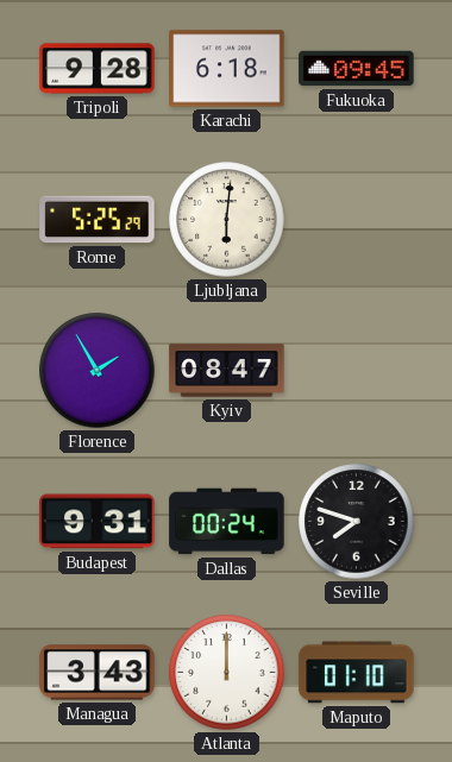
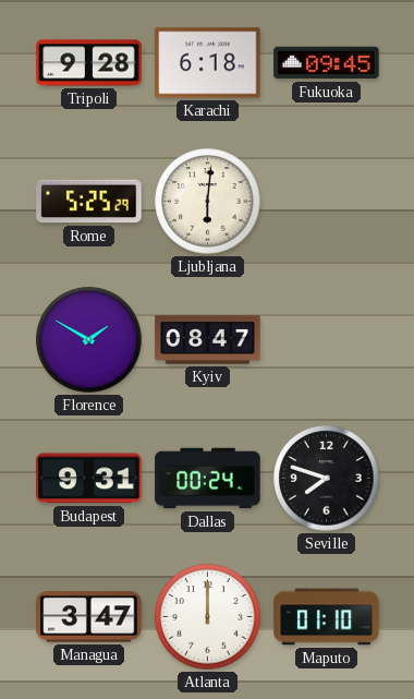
Florence: 1:55 -> 1:50 (89, 340)
Managua: 3:43 -> 3:47 (89, 617)
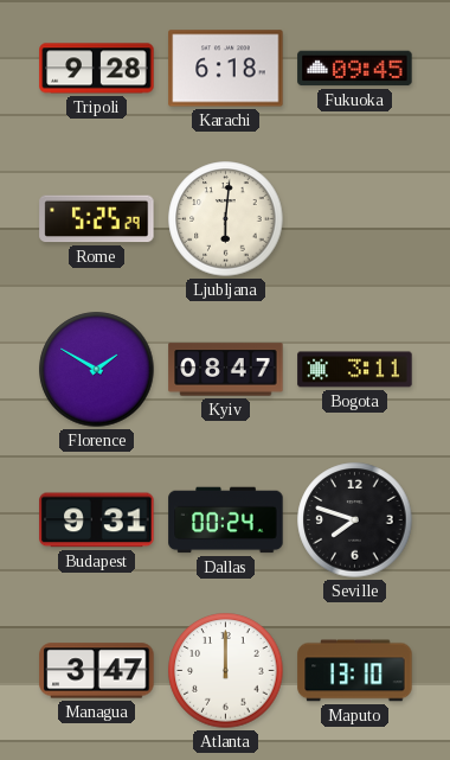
Bogota: none -> 3:11 (355, 370)
Maputo: 01:10 -> 13:10 (355, 671)
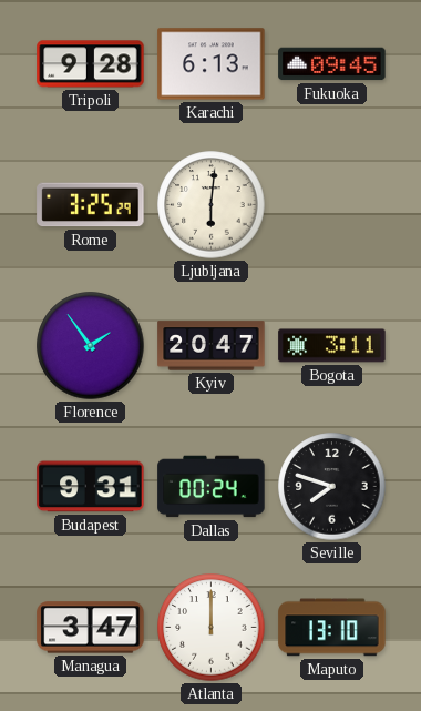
Karachi: 6:18 -> 6:13 (212, 64)
Rome: 5:25 -> 3:25 (91, 205)
Florence: 1:50 -> 1:54 (91, 346)
Kyiv: 08:47 -> 20:47 (212, 346)
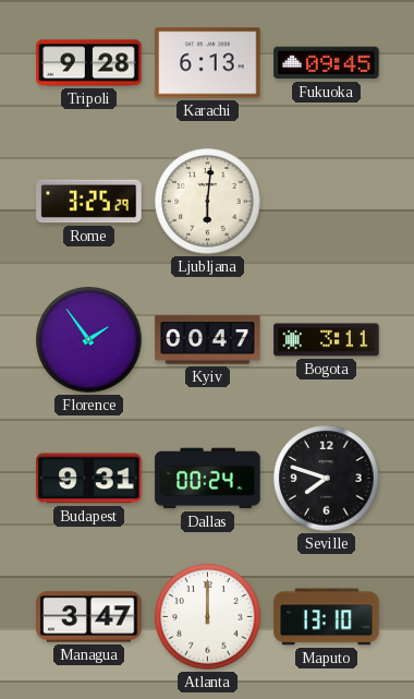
Kyiv: 20:47 -> 00:47 (208, 340)
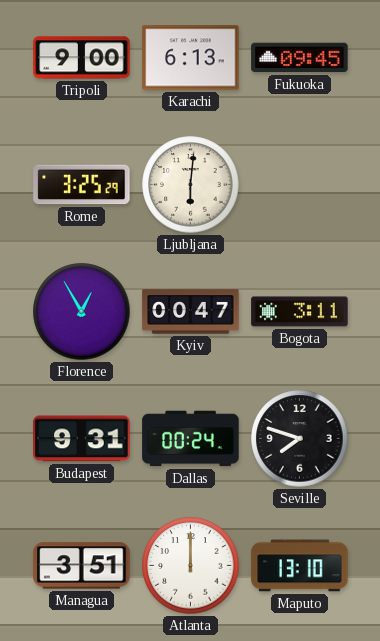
Tripoli: 9:28 -> 9:00 (82, 58)
Florence: 1:54 -> 12:55 (82, 312)
Managua: 3:47 -> 3:51 (82, 566)
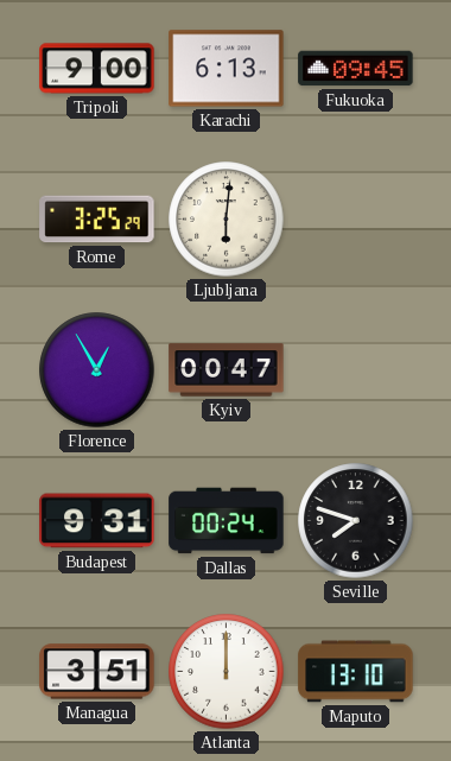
Bogota: 3:11 -> none (300, 312)
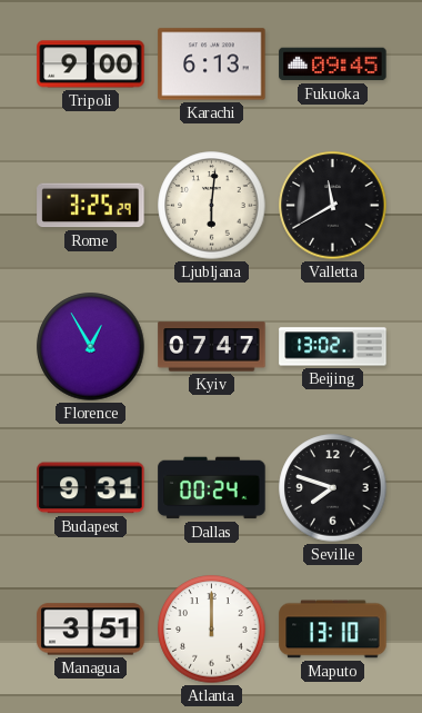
Valletta: none -> 11:40 (333, 206)
Kyiv: 00:47 -> 07:47 (212, 347)
Beijing: none -> 13:02 (333, 347)
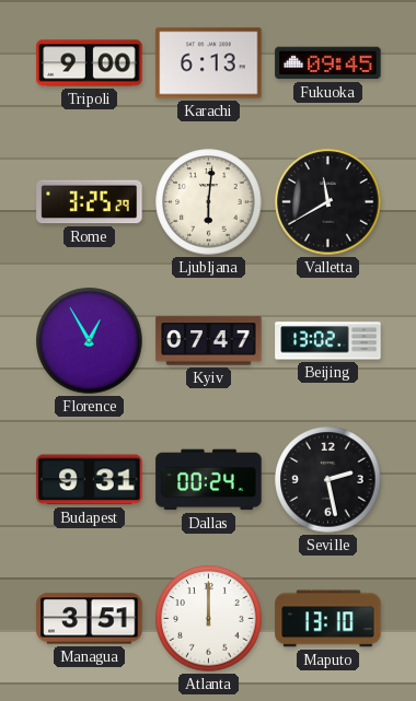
Seville: 7:48 -> 2:28 (328, 480)
